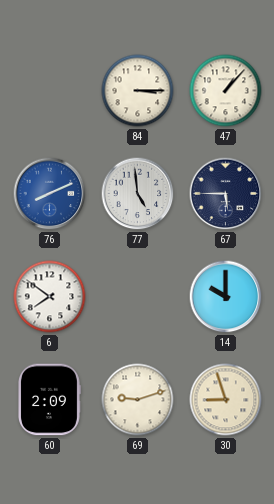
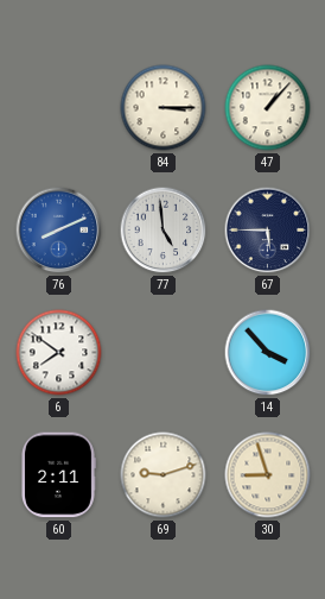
14: 10:00 -> 3:53 (268, 353)
60: 2:09 -> 2:11 (59, 475)
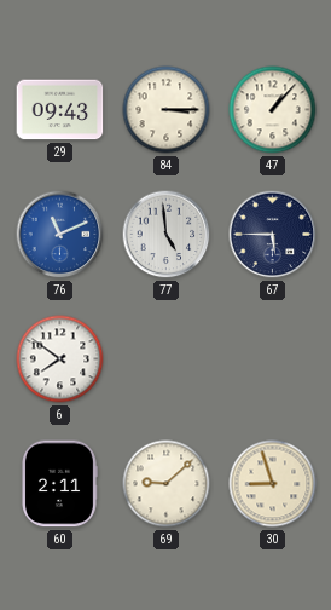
29: none -> 09:43 (60, 110)
76: 8:11 -> 11:11 (60, 235)
14: 3:53 -> none (268, 353)
69: 9:12 -> 9:08 (167, 484)
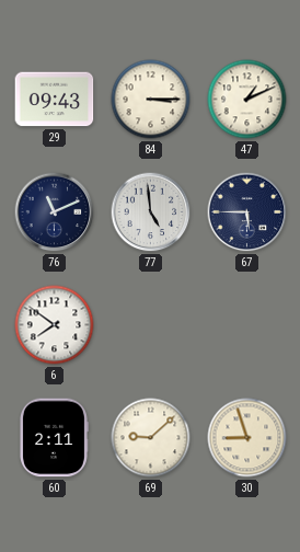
47: 1:07 -> 1:11 (247, 100)
76 dial: blue -> navy (55, 212)
